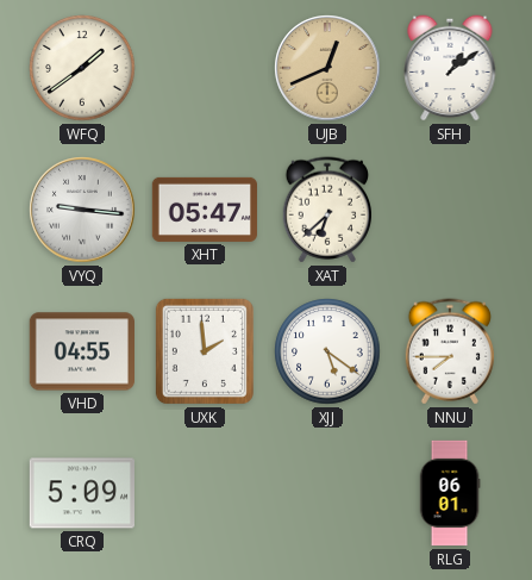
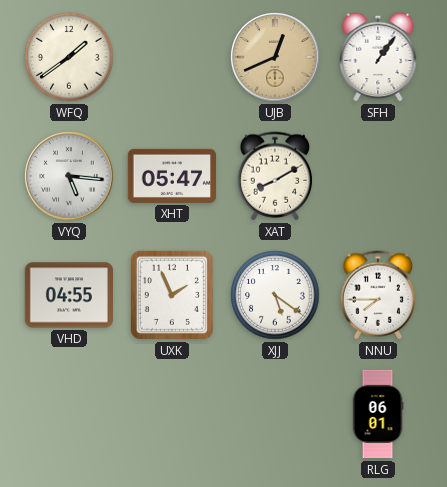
SFH: 1:09 -> 1:06 (378, 57)
VYQ: 9:16 -> 5:16 (69, 176)
XAT: 6:38 -> 8:10 (274, 176)
UXK: 1:59 -> 1:56 (172, 295)
CRQ: 5:09 -> none (81, 493)
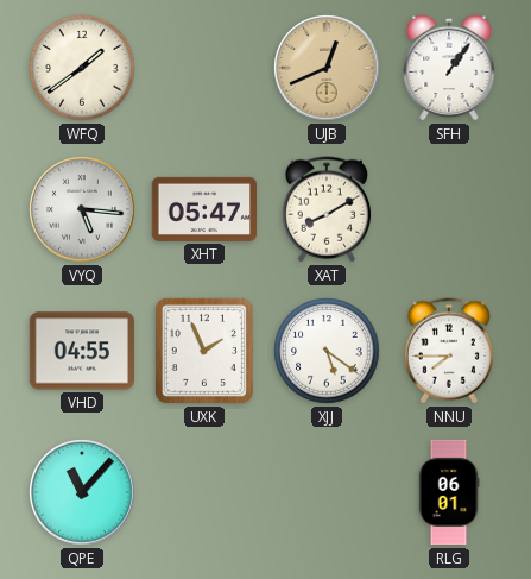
QPE: none -> 11:07 (82, 492)
